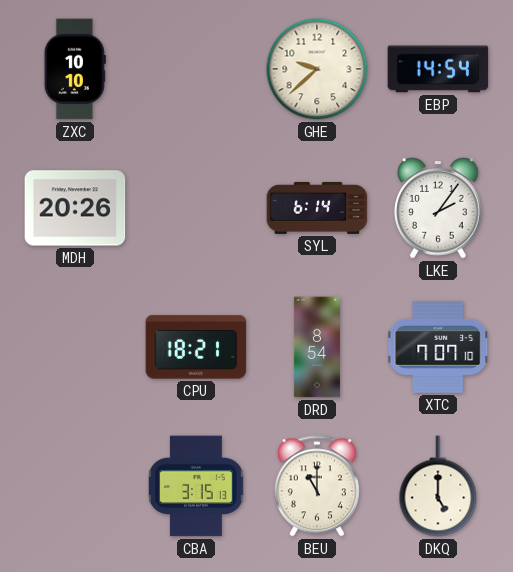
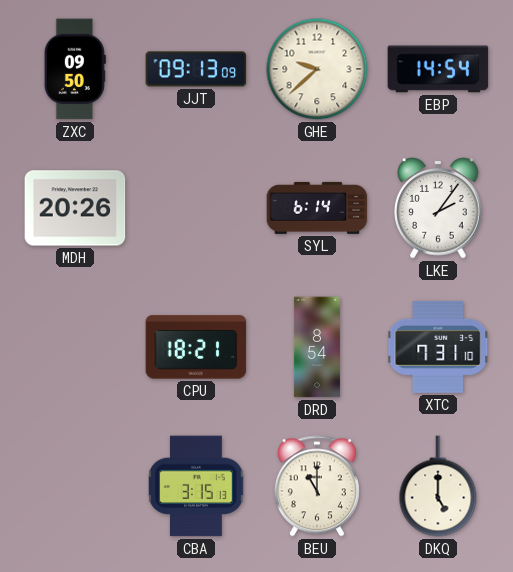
ZXC: 10:10 -> 09:50 (75, 69)
JJT: none -> 09:13 (196, 69)
XTC: 7:07 -> 7:31 (438, 347)
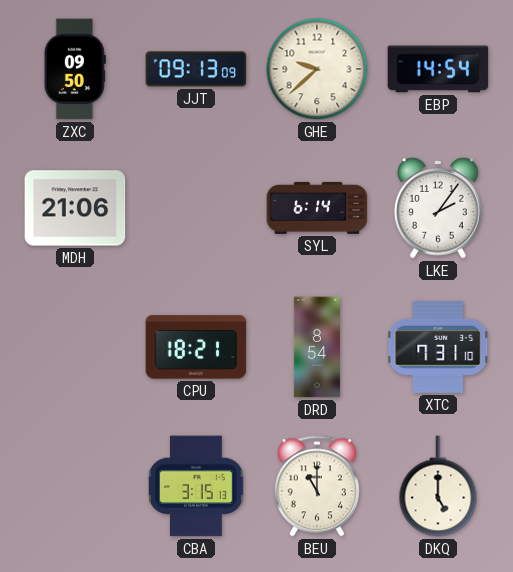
MDH: 20:26 -> 21:06 (75, 208)
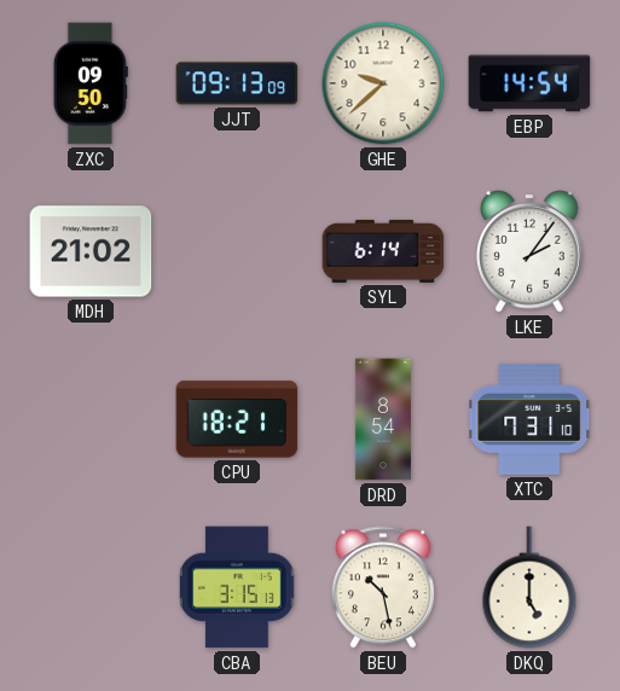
MDH: 21:06 -> 21:02 (91, 251)
BEU: 11:00 -> 10:28 (383, 587)
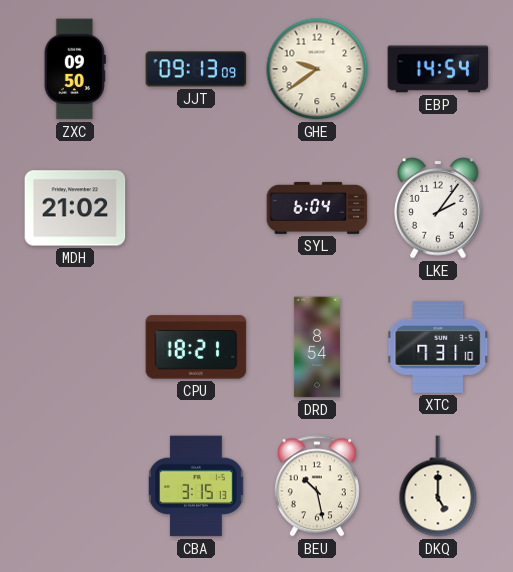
GHE: 9:38 -> 9:39 (317, 69)
SYL: 6:14 -> 6:04 (317, 208)
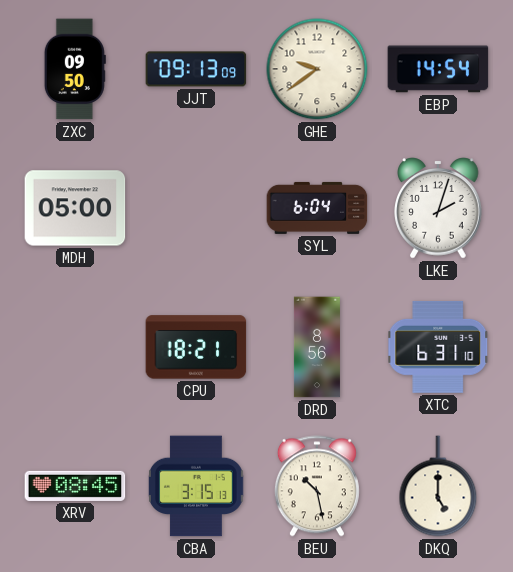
MDH: 21:02 -> 05:00 (75, 208)
LKE: 2:06 -> 2:03 (438, 208)
DRD: 8:54 -> 8:56 (317, 347)
XTC: 7:31 -> 6:31 (438, 347)
XRV: none -> 08:45 (75, 486)
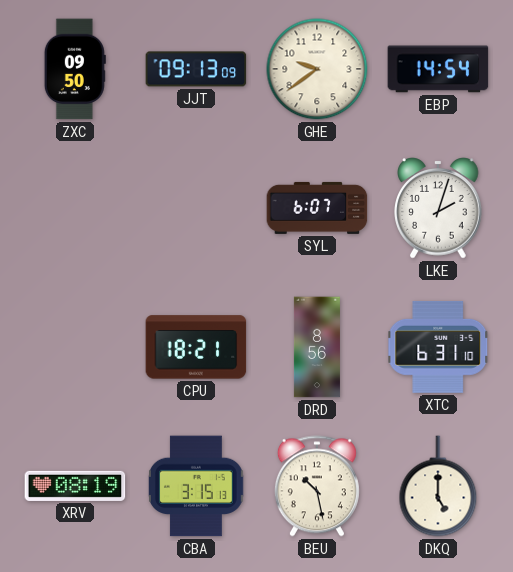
MDH: 05:00 -> none (75, 208)
SYL: 6:04 -> 6:07 (317, 208)
XRV: 08:45 -> 08:19 (75, 486)
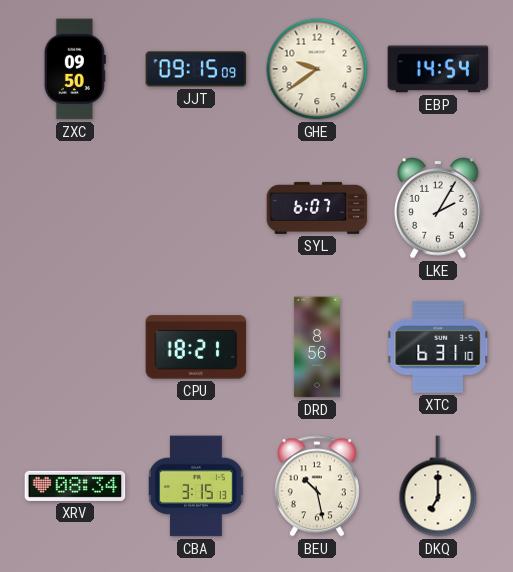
JJT: 09:13 -> 09:15 (196, 69)
LKE: 2:03 -> 2:05 (438, 208)
XRV: 08:19 -> 08:34 (75, 486)
DKQ: 5:00 -> 7:00 (438, 486)
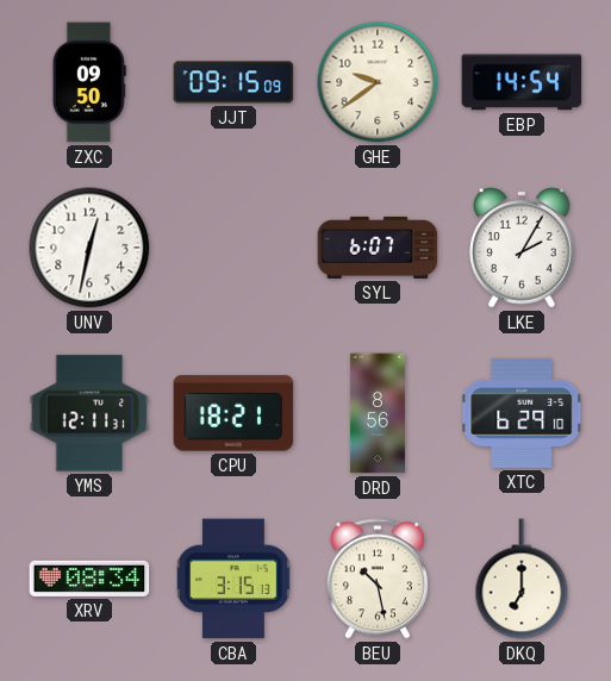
UNV: none -> 12:32 (89, 248)
YMS: none -> 12:11 (89, 413)
XTC: 6:31 -> 6:29 (522, 413)
